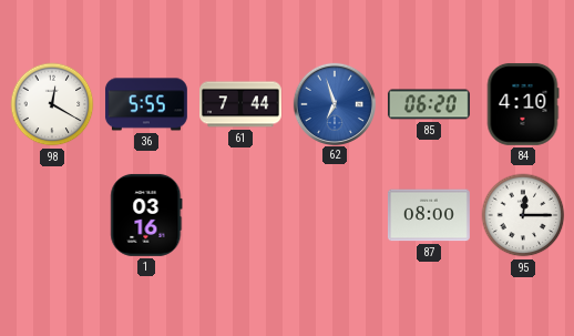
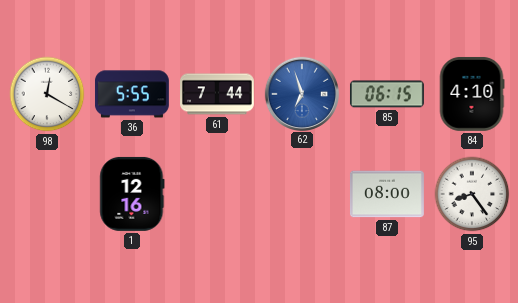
85: 06:20 -> 06:15 (387, 94)
1: 03:16 -> 12:16 (132, 194)
95: 12:15 -> 8:24 (472, 194)
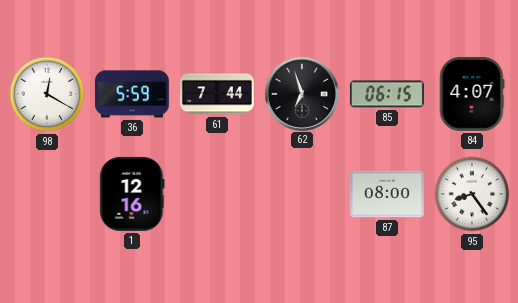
36: 5:55 -> 5:59 (132, 94)
62 dial: blue -> black (301, 93)
84: 4:10 -> 4:07 (472, 94)
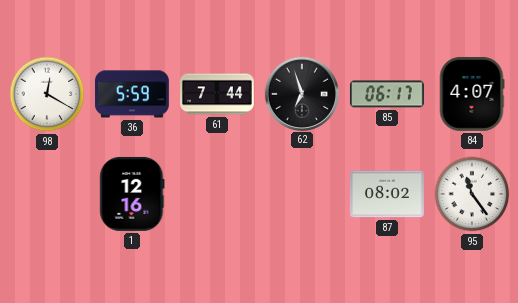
85: 06:15 -> 06:17 (387, 94)
87: 08:00 -> 08:02 (387, 194)
95: 8:24 -> 11:24 (472, 194)
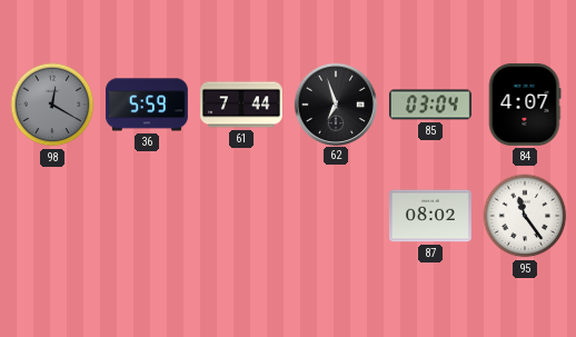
98 dial: white -> grey (52, 105)
85: 06:17 -> 03:04 (430, 105)
1: 12:16 -> none (132, 194)
